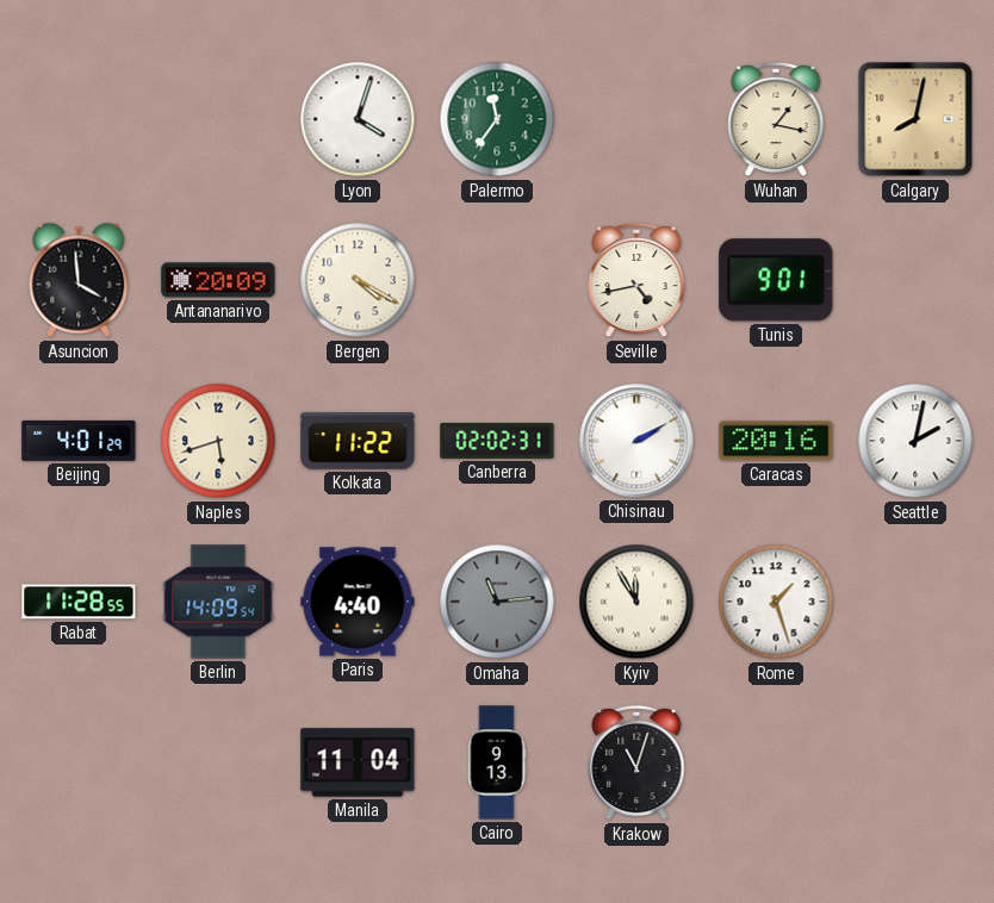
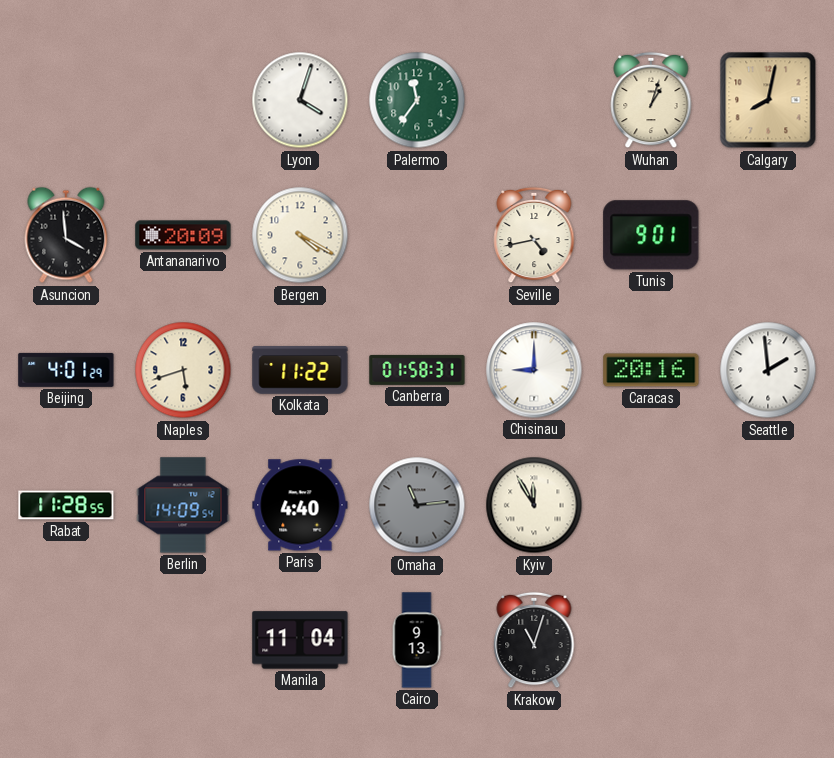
Wuhan: 1:17 -> 1:03 (651, 100)
Canberra: 02:02 -> 01:58 (417, 370)
Chisinau: 2:10 -> 9:00 (534, 370)
Seattle: 2:02 -> 1:59 (768, 370)
Rome: 1:27 -> none (776, 602)
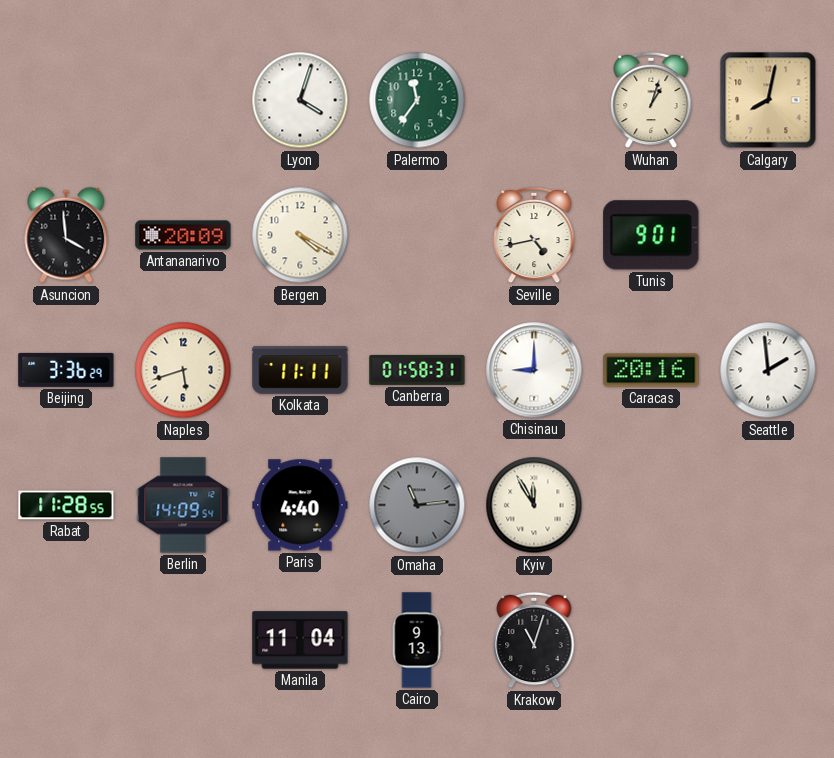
Beijing: 4:01 -> 3:36 (66, 370)
Kolkata: 11:22 -> 11:11 (300, 370)
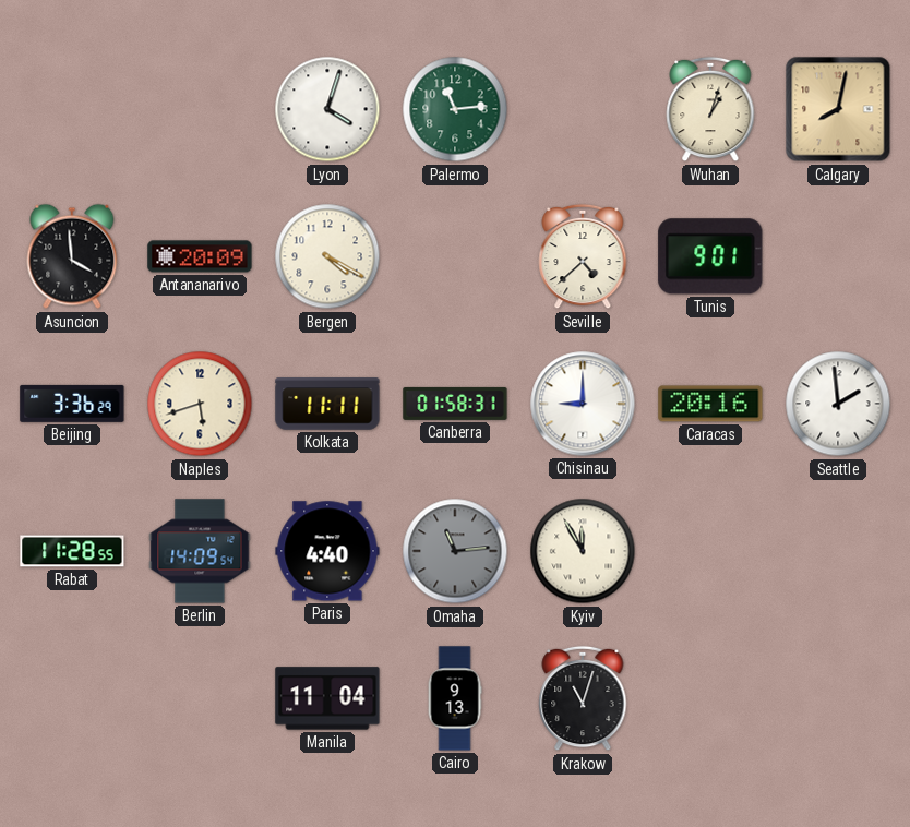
Palermo: 11:36 -> 11:14 (455, 109)
Seville: 4:43 -> 4:38 (583, 256)
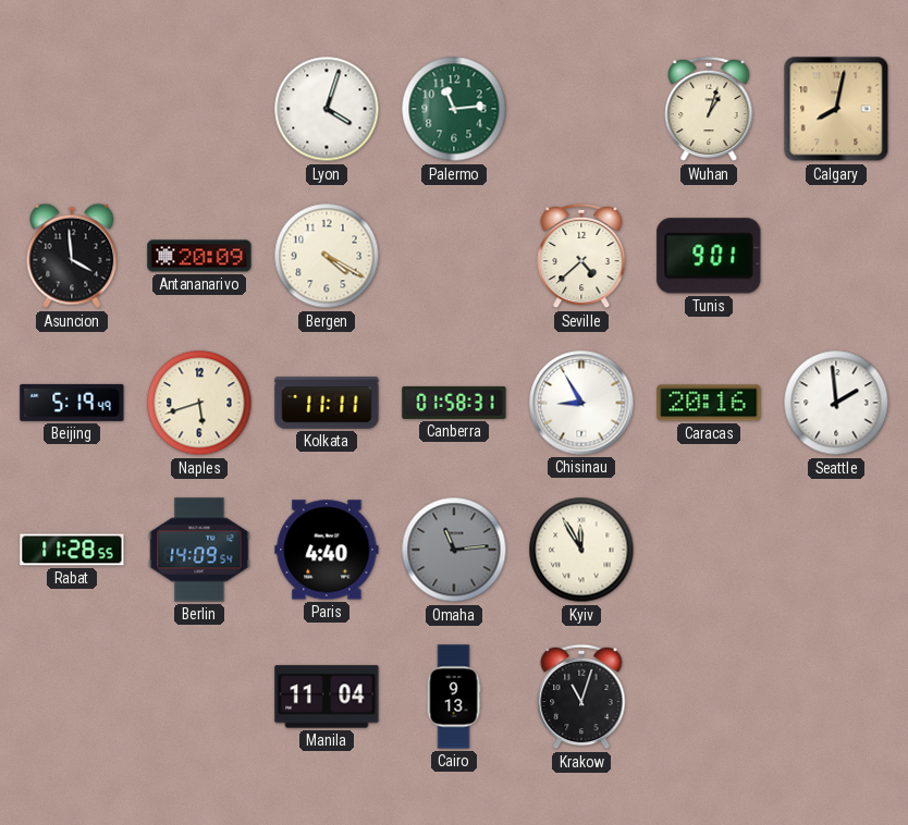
Beijing: 3:36 -> 5:19 (72, 403)
Chisinau: 9:00 -> 8:55 (581, 403)
